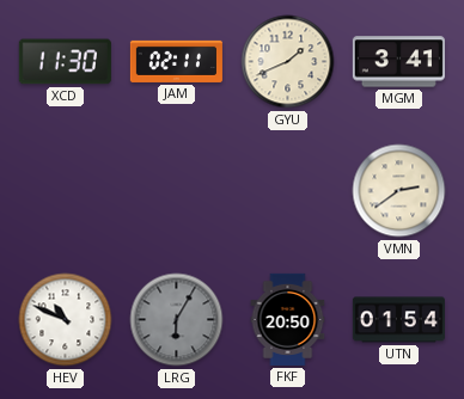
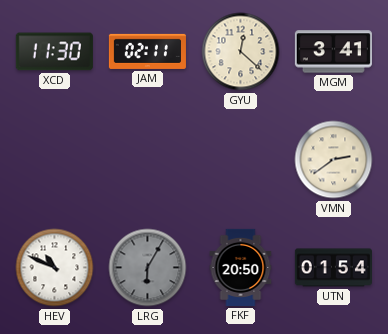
GYU: 1:41 -> 12:22 (241, 52)
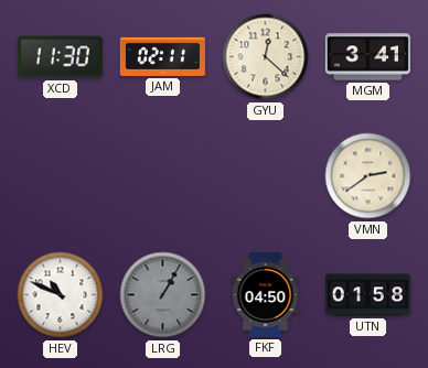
LRG: 6:05 -> 1:05 (163, 295)
FKF: 20:50 -> 04:50 (266, 294)
UTN: 01:54 -> 01:58 (367, 295)
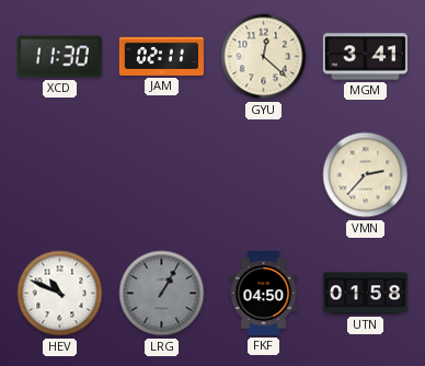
VMN: 2:39 -> 2:37 (366, 175)
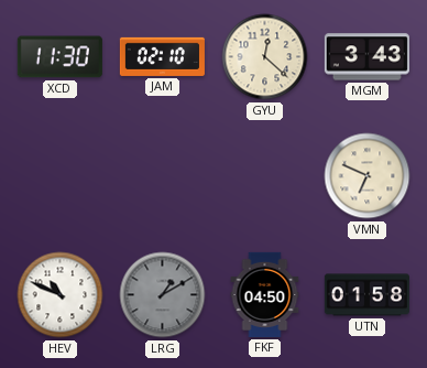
JAM: 02:11 -> 02:10 (162, 56)
MGM: 3:41 -> 3:43 (366, 57)
VMN: 2:37 -> 6:49 (368, 176)
LRG: 1:05 -> 1:10 (163, 295)
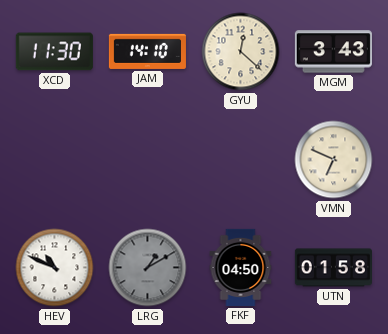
JAM: 02:10 -> 14:10 (147, 51)
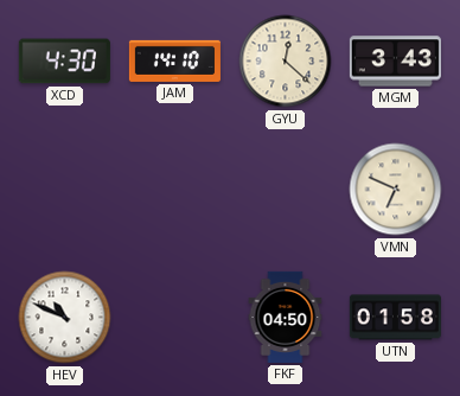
XCD: 11:30 -> 4:30 (64, 62)
LRG: 1:10 -> none (148, 268)
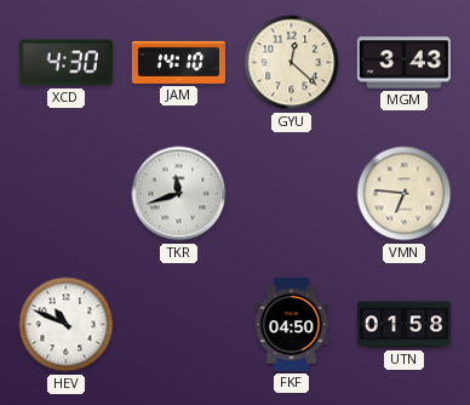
TKR: none -> 11:42 (179, 194)
VMN: 6:49 -> 6:46 (405, 194)
